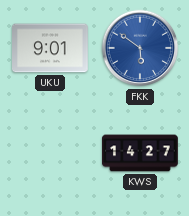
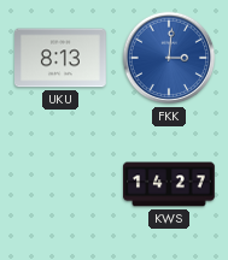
UKU: 9:01 -> 8:13 (62, 58)
FKK: 5:51 -> 3:01 (169, 58)
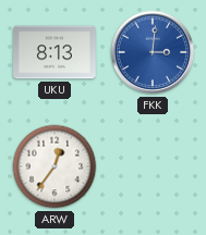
ARW: none -> 12:36 (54, 166)
KWS: 14:27 -> none (170, 184)
